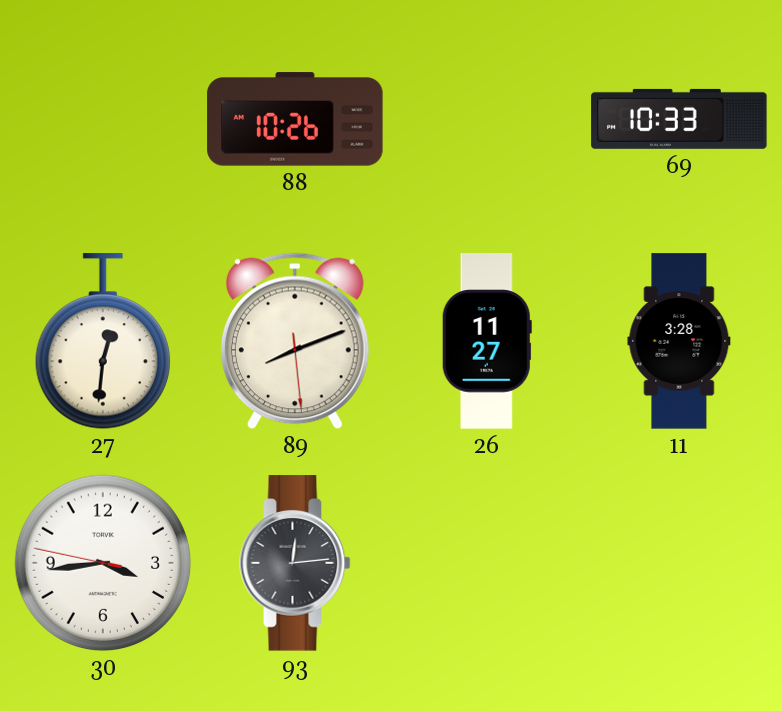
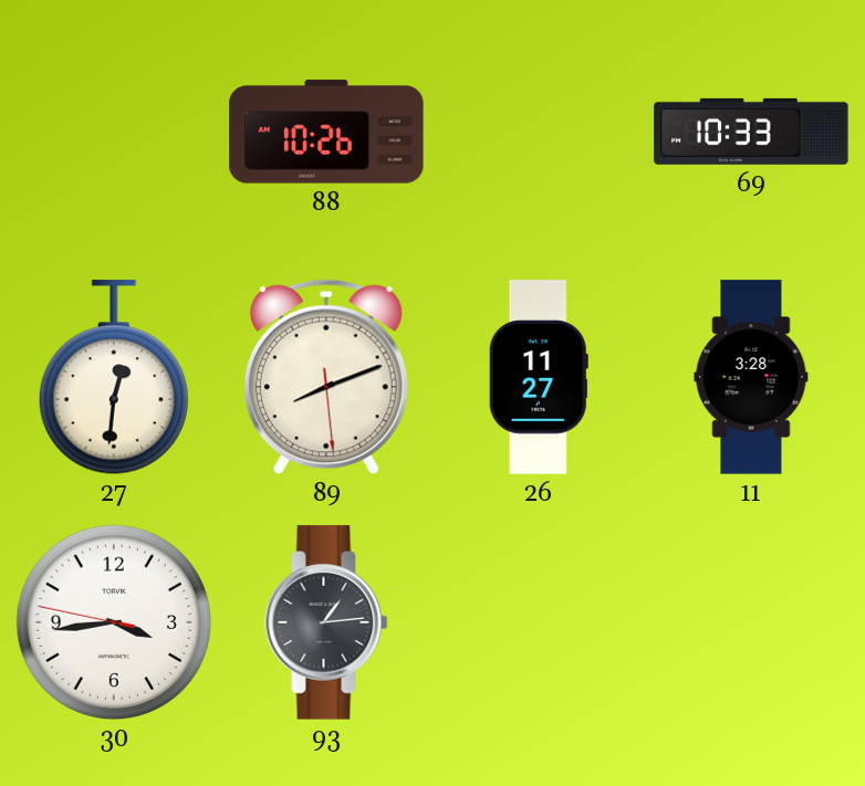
93: 12:14 -> 1:14 (326, 622)
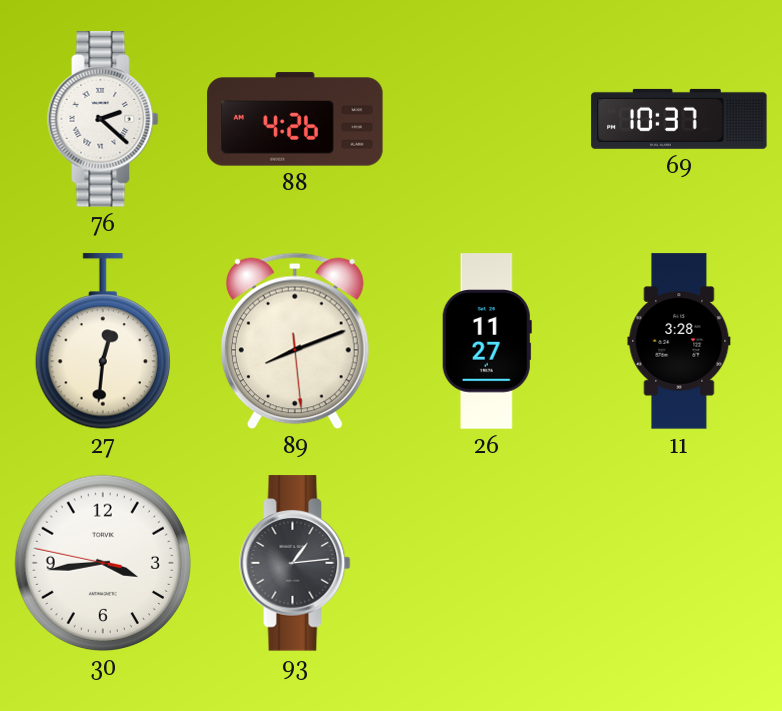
76: none -> 2:22 (103, 119)
88: 10:26 -> 4:26 (295, 119)
69: 10:33 -> 10:37 (679, 119)
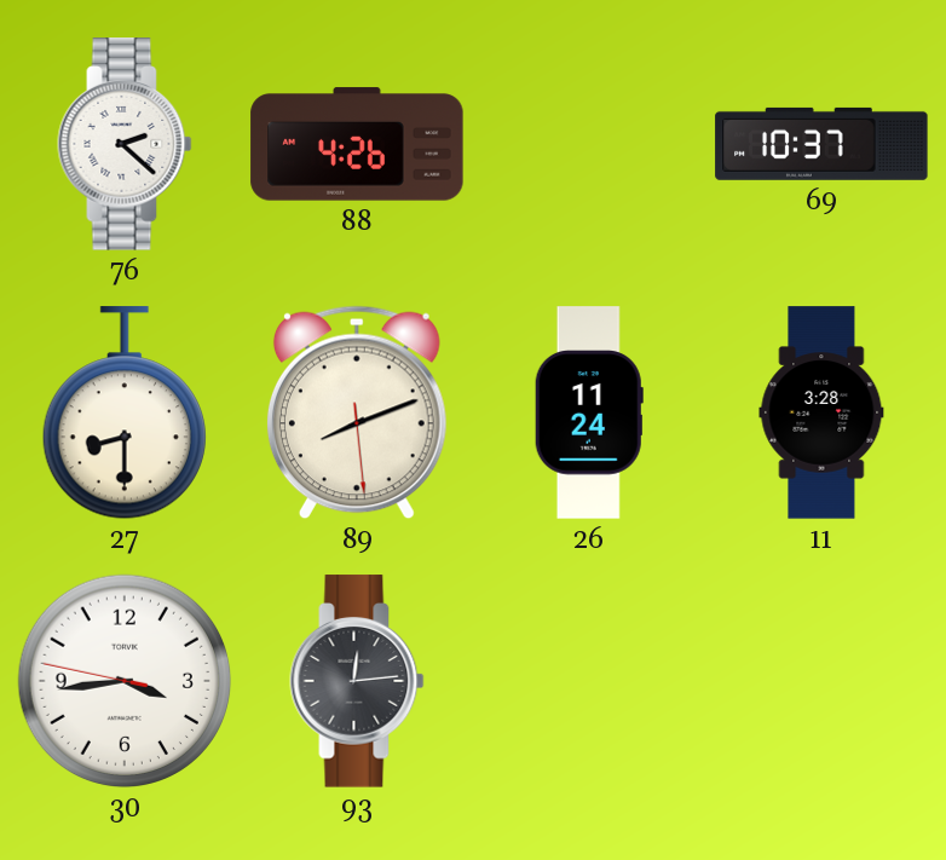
27: 12:31 -> 8:30 (125, 414)
26: 11:27 -> 11:24 (589, 412)
93: 1:14 -> 12:14 (357, 681)
